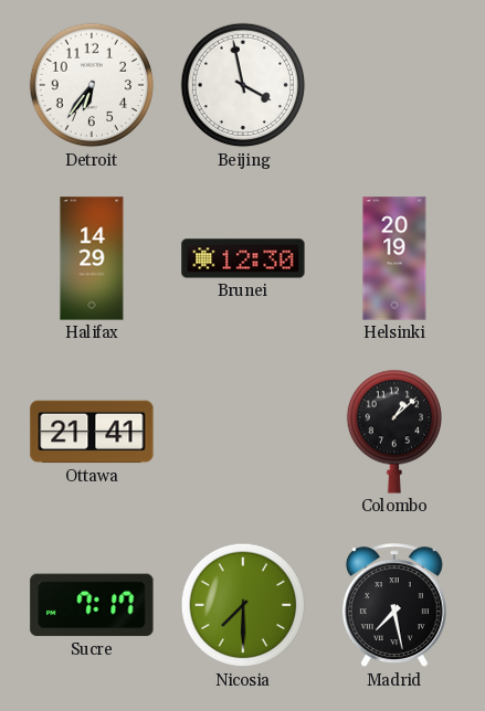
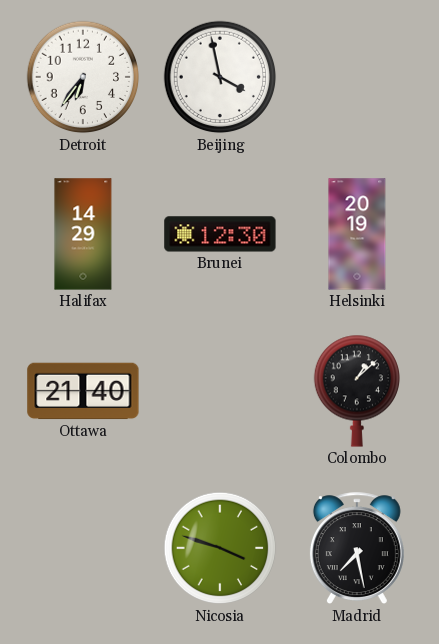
Ottawa: 21:41 -> 21:40 (83, 391)
Sucre: 7:17 -> none (92, 605)
Nicosia: 7:30 -> 3:48 (220, 548)
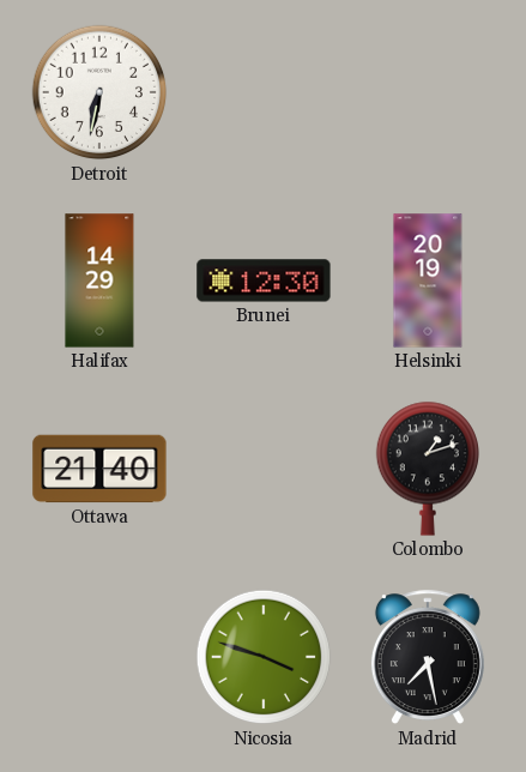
Detroit: 6:36 -> 6:32 (99, 92)
Beijing: 3:58 -> none (220, 77)
Colombo: 1:08 -> 1:12 (427, 469)
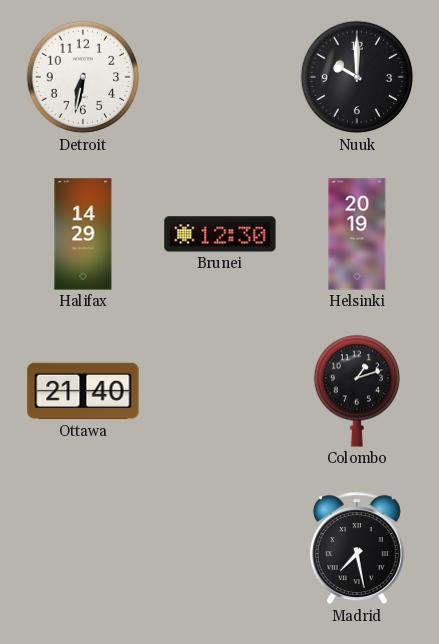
Nuuk: none -> 10:00 (357, 77)
Nicosia: 3:48 -> none (264, 657)
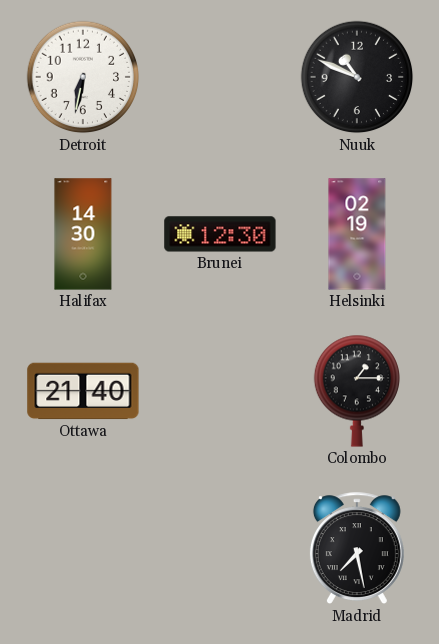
Nuuk: 10:00 -> 10:49 (357, 77)
Halifax: 14:29 -> 14:30 (83, 234)
Helsinki: 20:19 -> 02:19 (357, 234)
Colombo: 1:12 -> 1:15 (356, 391)
